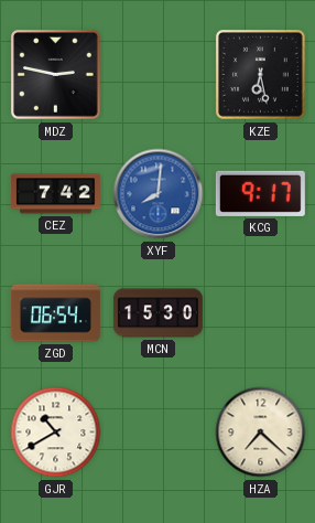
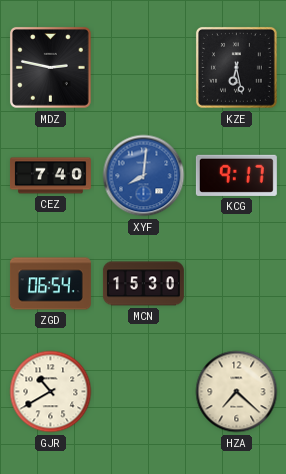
CEZ: 7:42 -> 7:40 (50, 176)
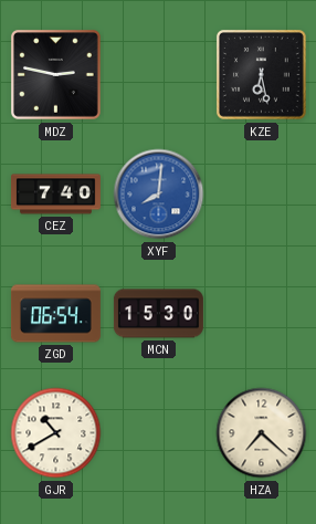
KCG: 9:17 -> none (236, 175)
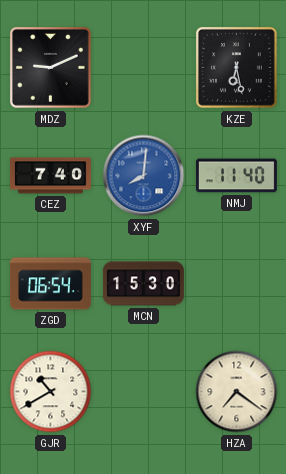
MDZ: 2:47 -> 9:11 (50, 67)
NMJ: none -> 11:40 (236, 176)
HZA: 7:22 -> 7:21 (237, 392)
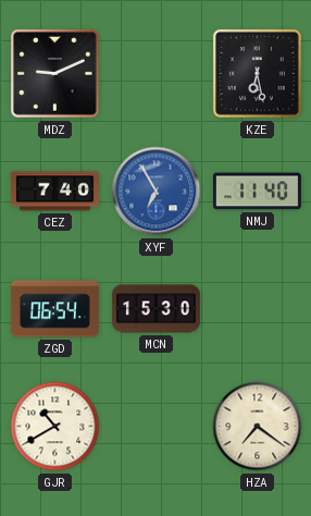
XYF: 8:01 -> 6:55 (157, 192)
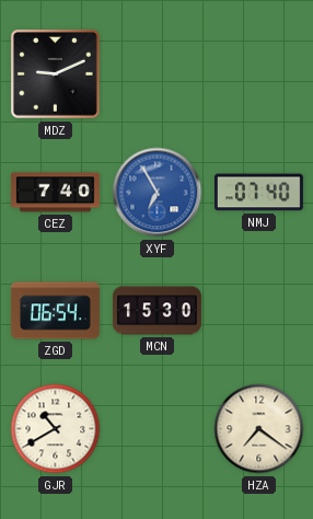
KZE: 6:28 -> none (257, 73)
NMJ: 11:40 -> 07:40 (258, 193)
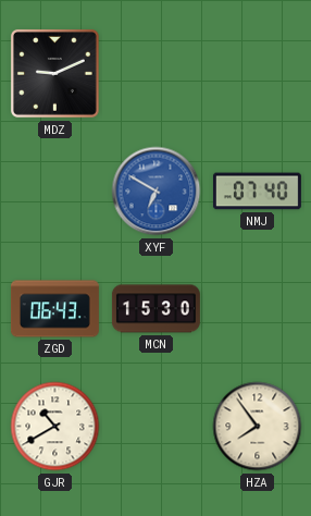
CEZ: 7:40 -> none (55, 193)
XYF: 6:55 -> 6:50 (157, 192)
ZGD: 06:54 -> 06:43 (54, 309)
HZA: 7:21 -> 7:54 (258, 427)
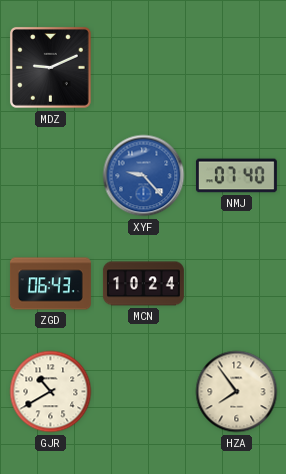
XYF: 6:50 -> 9:23 (144, 176)
MCN: 15:30 -> 10:24 (143, 284)
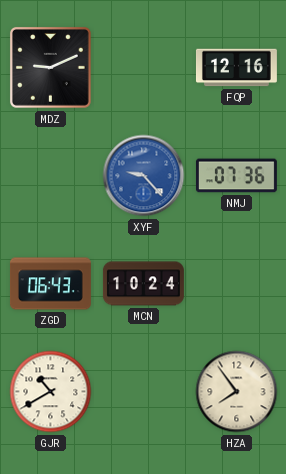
FQP: none -> 12:16 (236, 68)
NMJ: 07:40 -> 07:36 (236, 176)
